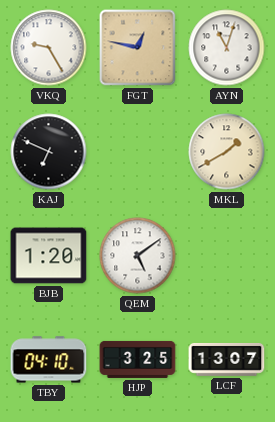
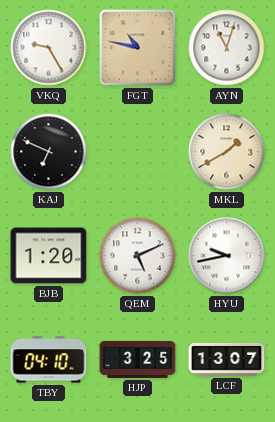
FGT: 12:47 -> 10:47 (138, 48)
QEM: 5:09 -> 5:11 (138, 256)
HYU: none -> 9:43 (227, 256)
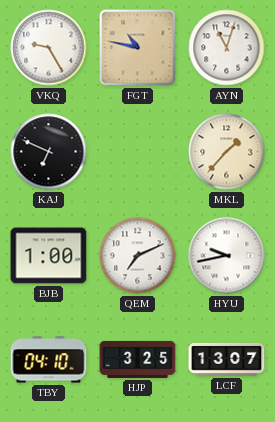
MKL: 1:40 -> 1:37 (227, 152)
BJB: 1:20 -> 1:00 (49, 256)
QEM: 5:11 -> 7:11 (138, 256)
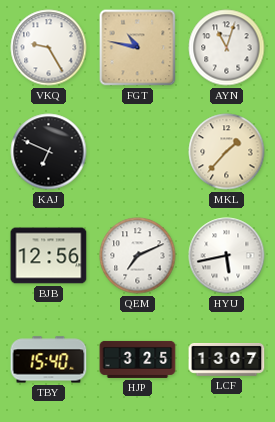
BJB: 1:00 -> 12:56 (49, 256)
HYU: 9:43 -> 5:43 (227, 256)
TBY: 04:10 -> 15:40 (49, 360)
